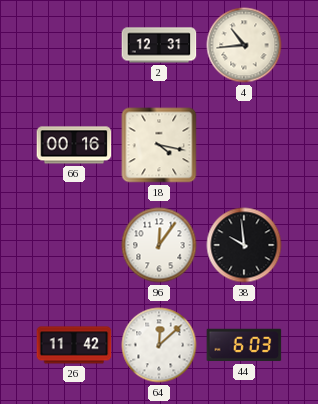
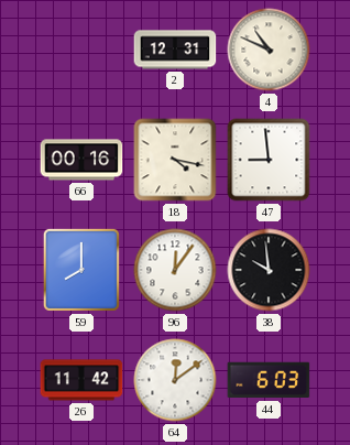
4: 10:44 -> 10:49 (269, 50)
47: none -> 8:59 (269, 160)
59: none -> 8:00 (81, 270)
64: 12:08 -> 12:09 (175, 380)
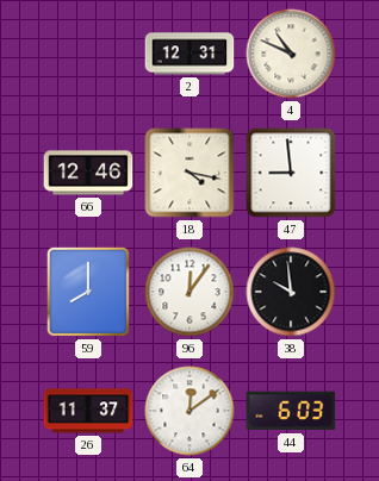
66: 00:16 -> 12:46 (88, 173)
26: 11:42 -> 11:37 (88, 411)
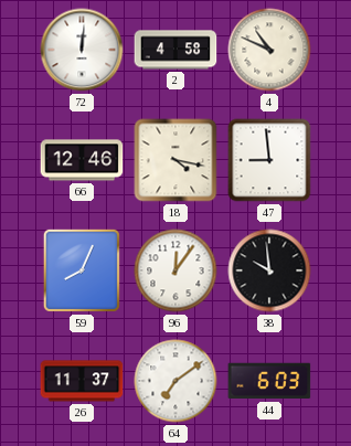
72: none -> 12:01 (82, 50)
2: 12:31 -> 4:58 (175, 50)
59: 8:00 -> 8:04 (82, 270)
64: 12:09 -> 7:09 (175, 381)
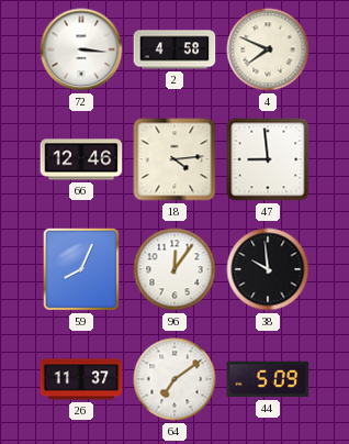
72: 12:01 -> 3:16 (81, 49)
4: 10:49 -> 7:49 (268, 49)
18: 4:17 -> 4:14 (174, 159)
44: 6:03 -> 5:09 (268, 379)
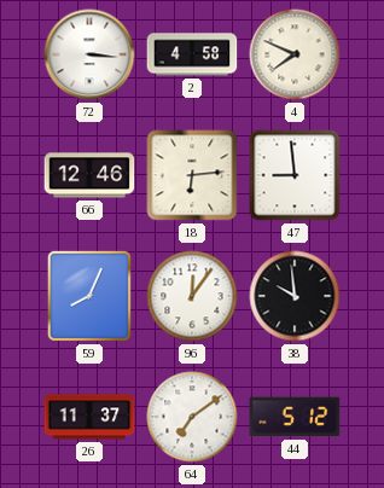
18: 4:14 -> 6:14 (192, 175)
44: 5:09 -> 5:12 (295, 417)
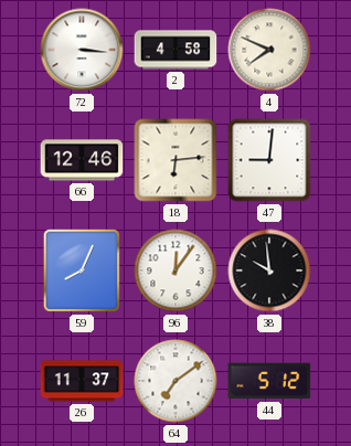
47: 8:59 -> 9:01 (269, 160)
